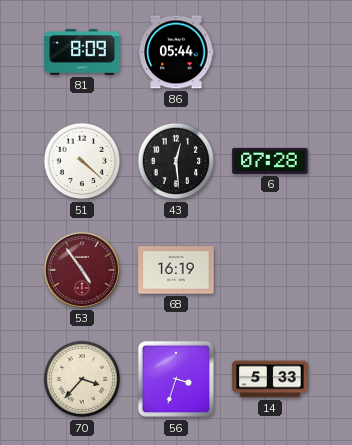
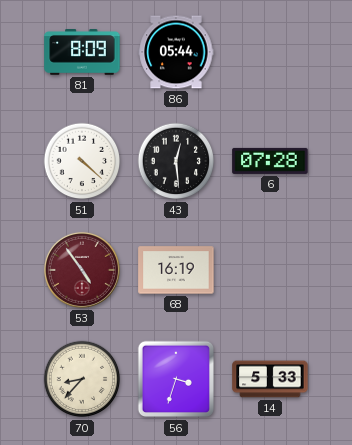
70: 3:37 -> 8:37 (82, 379)
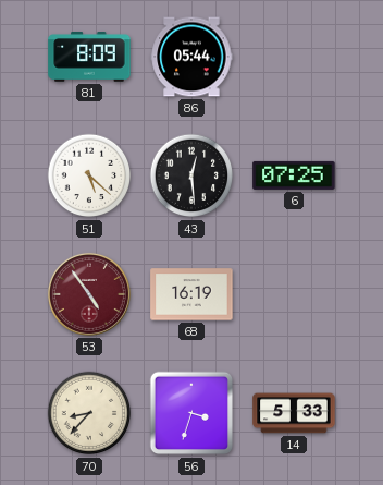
51: 4:22 -> 5:22 (89, 175)
6: 07:28 -> 07:25 (294, 175)
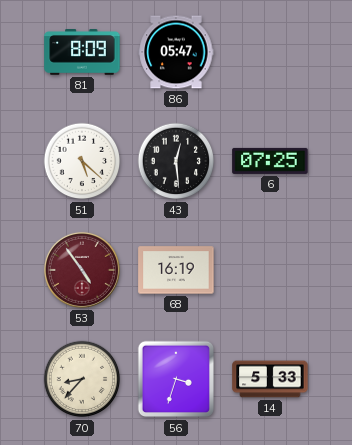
86: 05:44 -> 05:47 (176, 52)
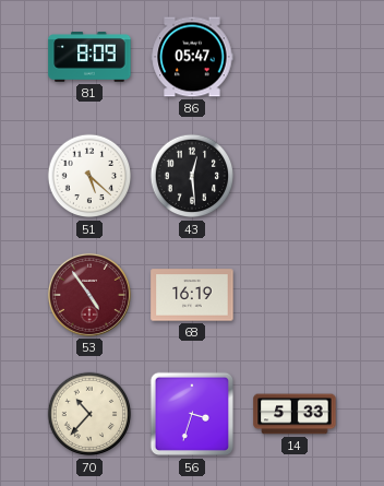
6: 07:25 -> none (270, 161)
70: 8:37 -> 10:37 (89, 414)
